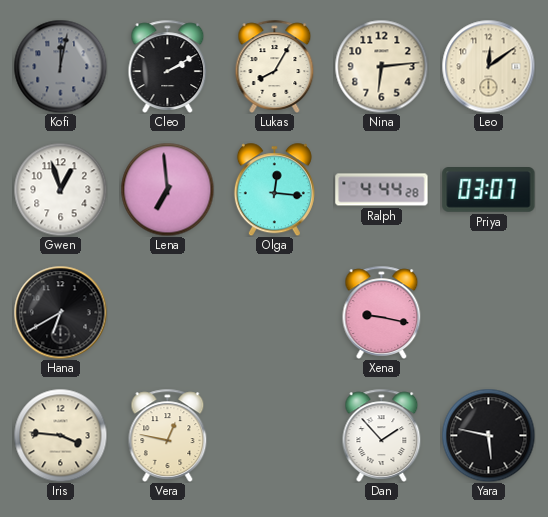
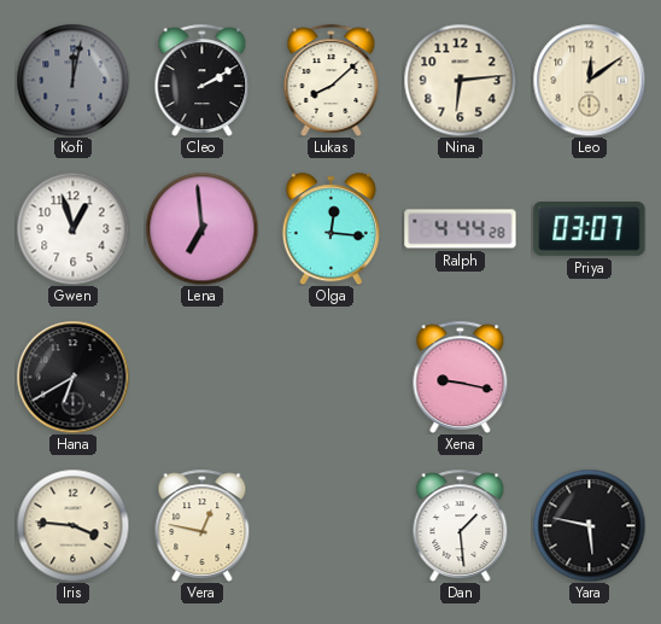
Lukas: 8:05 -> 8:08 (332, 80)
Dan: 1:53 -> 1:29 (461, 525)
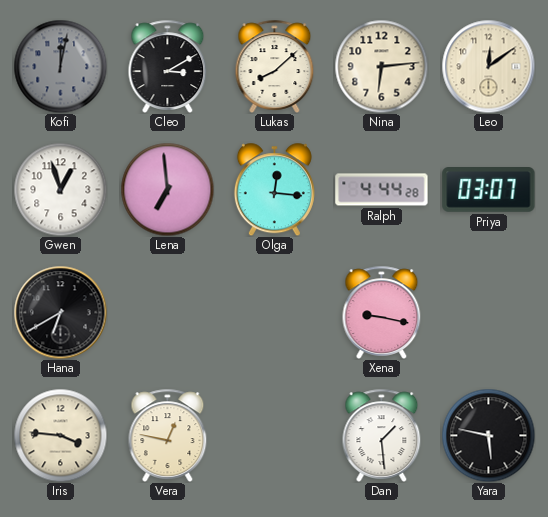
Cleo: 2:10 -> 3:10 (168, 66)
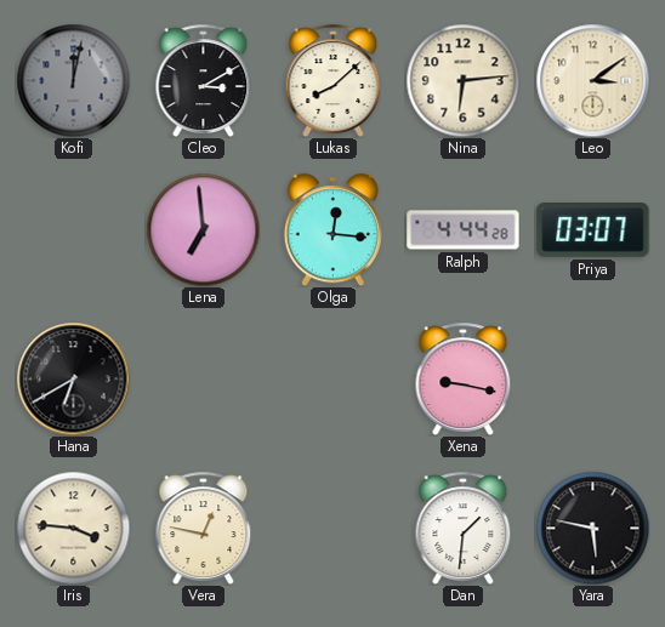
Leo: 12:09 -> 3:09 (592, 80)
Gwen: 12:57 -> none (60, 189)
Dan: 1:29 -> 1:31 (464, 528)
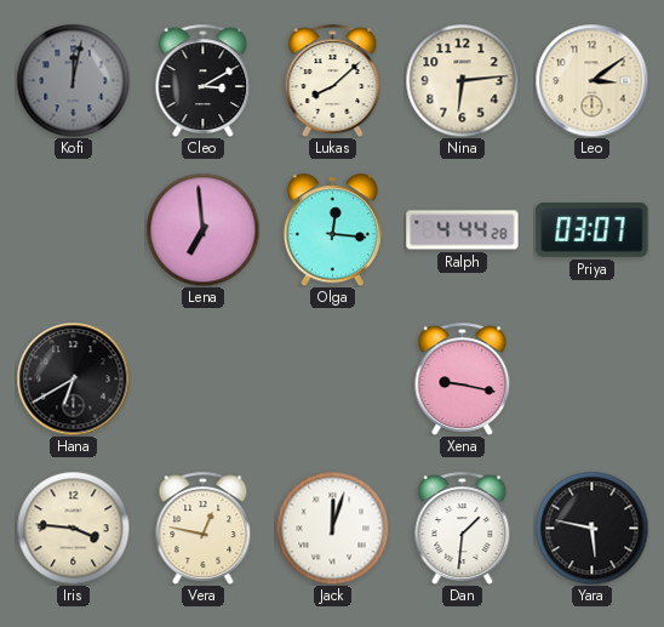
Jack: none -> 12:03 (332, 528)
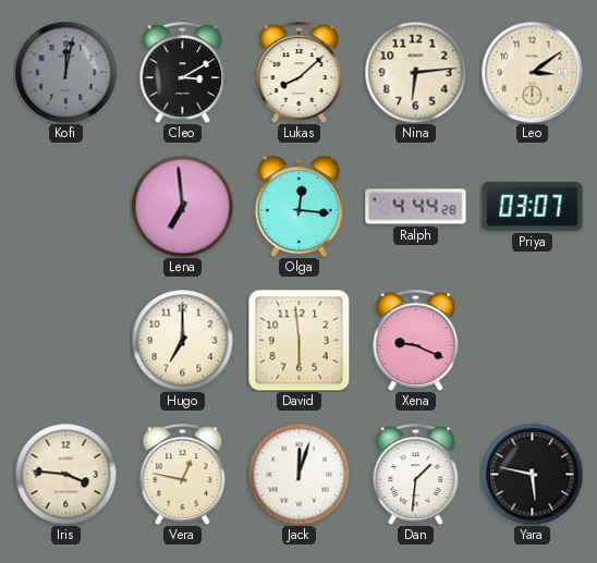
Hana: 6:40 -> none (73, 378)
Hugo: none -> 7:00 (182, 340)
David: none -> 5:59 (298, 340)
Xena: 9:17 -> 9:19 (416, 340)
